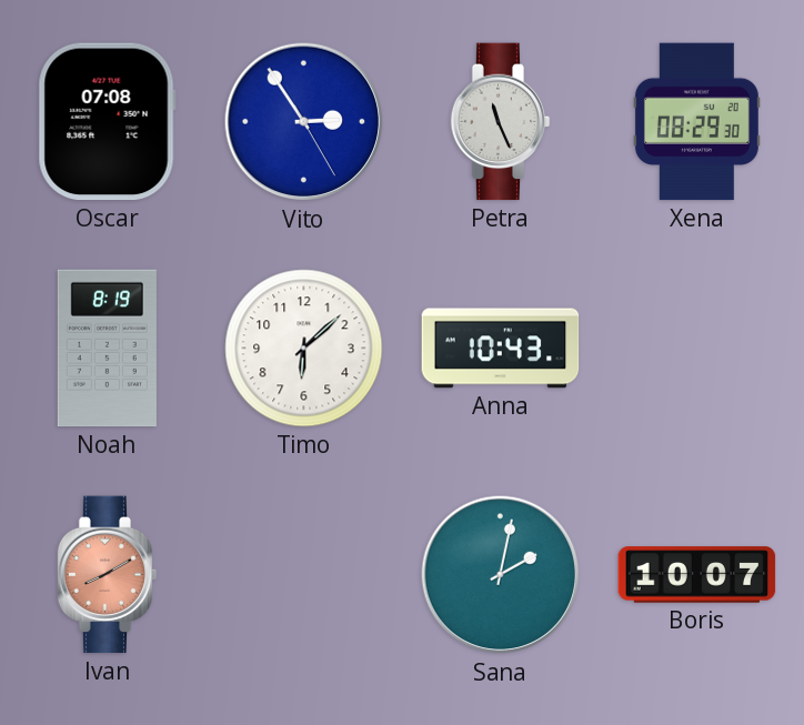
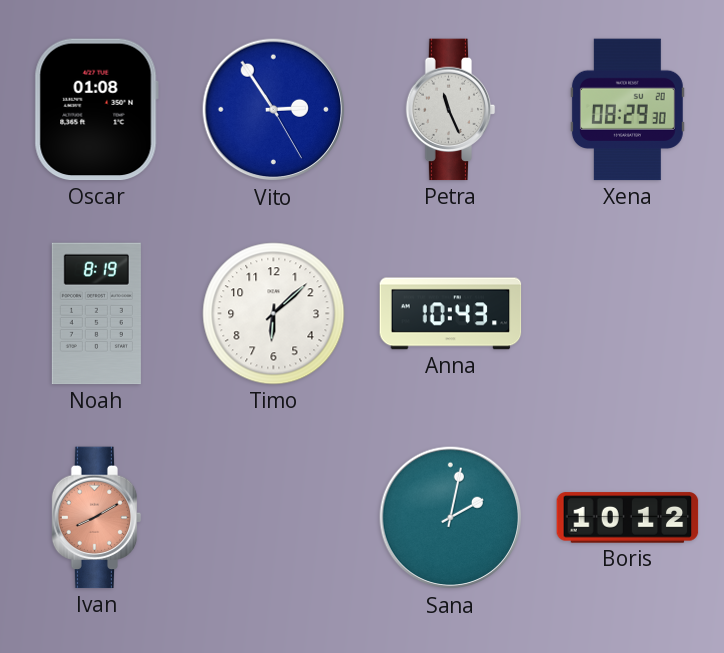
Oscar: 07:08 -> 01:08 (96, 110)
Boris: 10:07 -> 10:12 (628, 518)
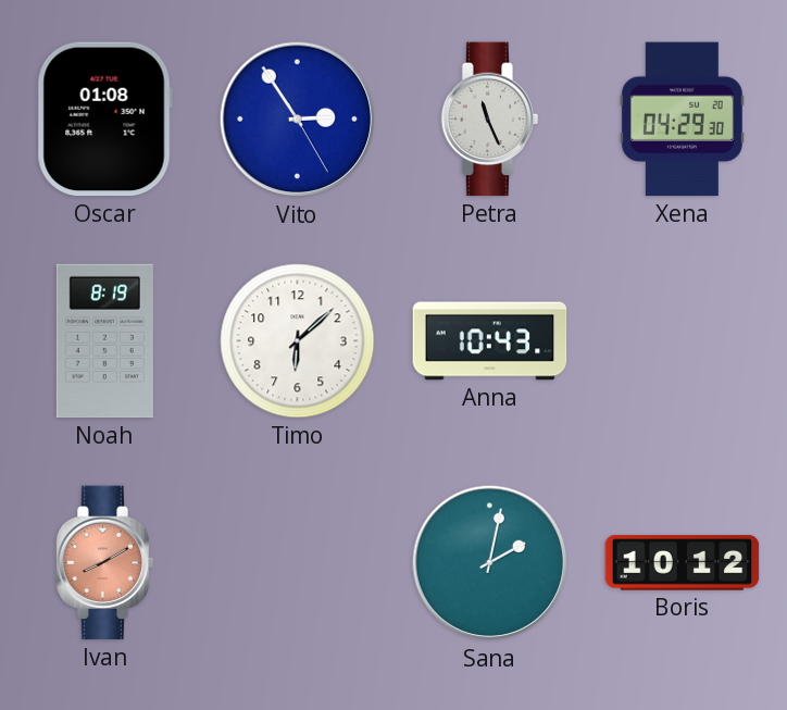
Xena: 08:29 -> 04:29 (682, 120)
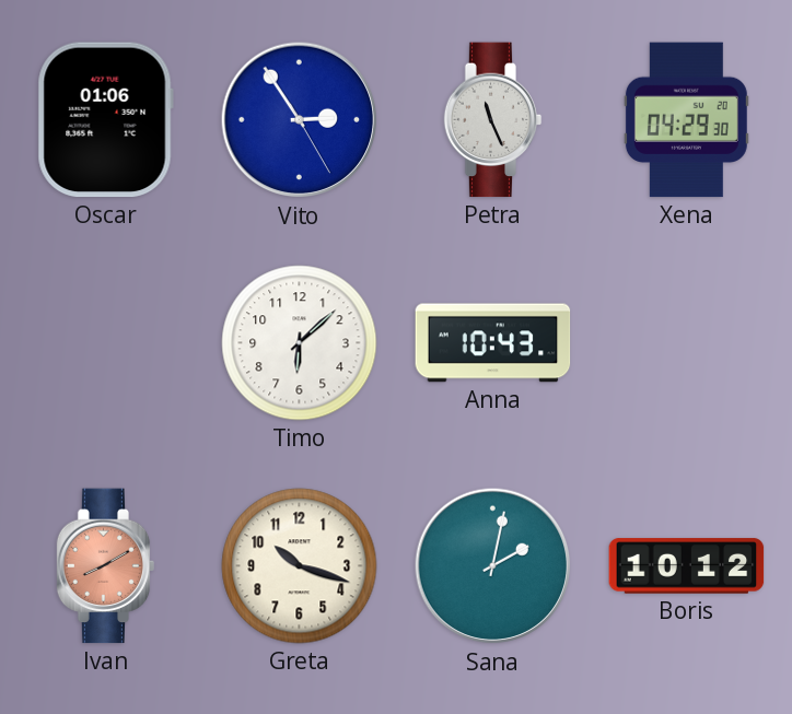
Oscar: 01:08 -> 01:06 (105, 120)
Noah: 8:19 -> none (104, 341)
Greta: none -> 10:18 (300, 566)
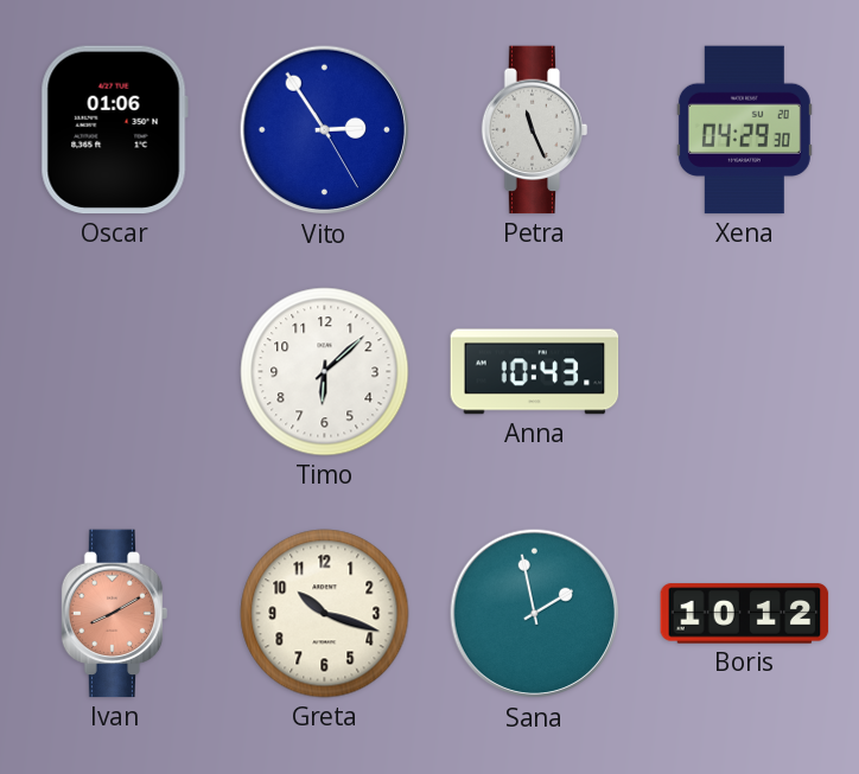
Sana: 2:02 -> 1:58 (535, 614)
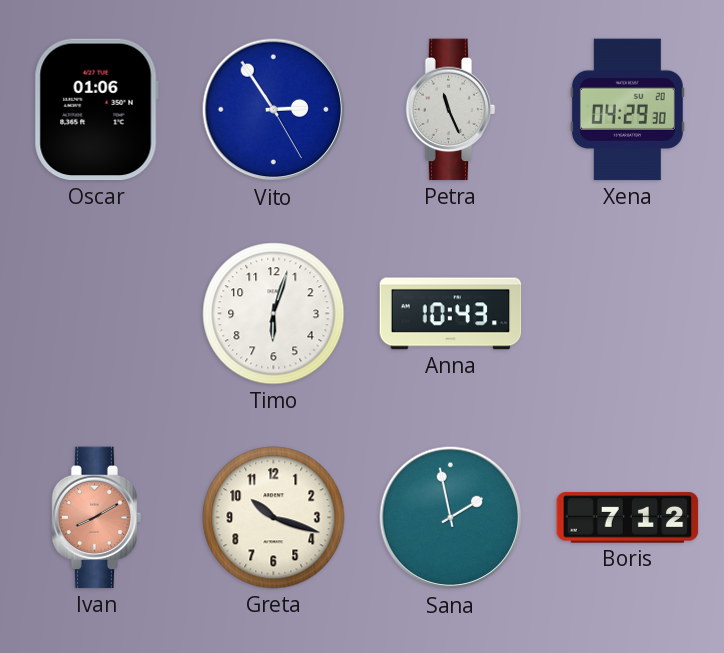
Timo: 6:08 -> 6:03 (274, 314)
Boris: 10:12 -> 7:12 (628, 518)
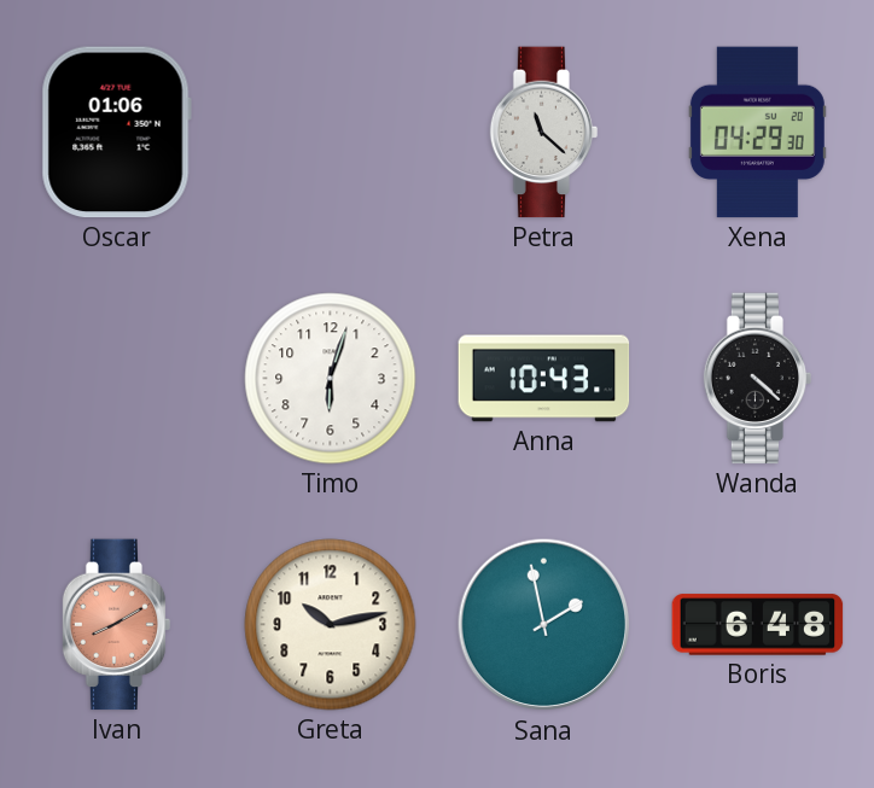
Vito: 2:54 -> none (274, 110)
Petra: 11:26 -> 11:22 (544, 133)
Wanda: none -> 4:22 (758, 379)
Greta: 10:18 -> 10:13 (331, 625)
Boris: 7:12 -> 6:48 (758, 625)
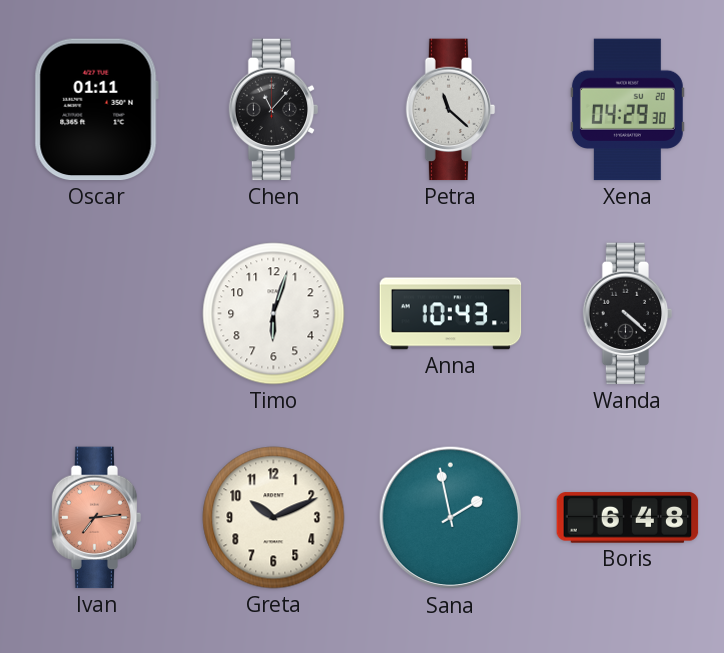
Oscar: 01:06 -> 01:11 (96, 110)
Chen: none -> 11:07 (274, 110)
Ivan: 8:10 -> 7:14 (97, 518)
Greta: 10:13 -> 10:11 (274, 518)
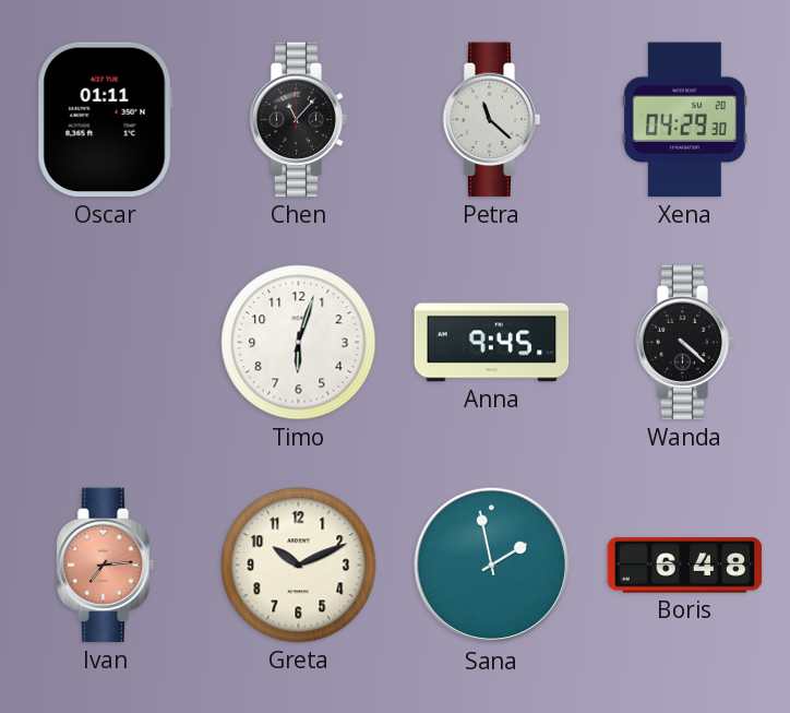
Anna: 10:43 -> 9:45 (492, 343)
